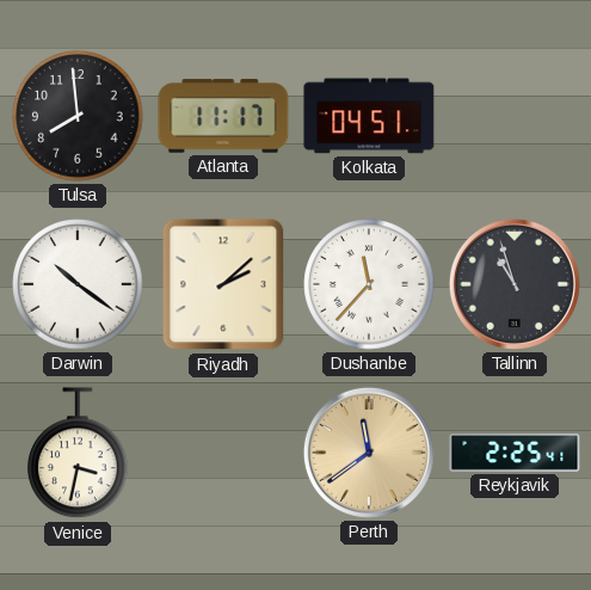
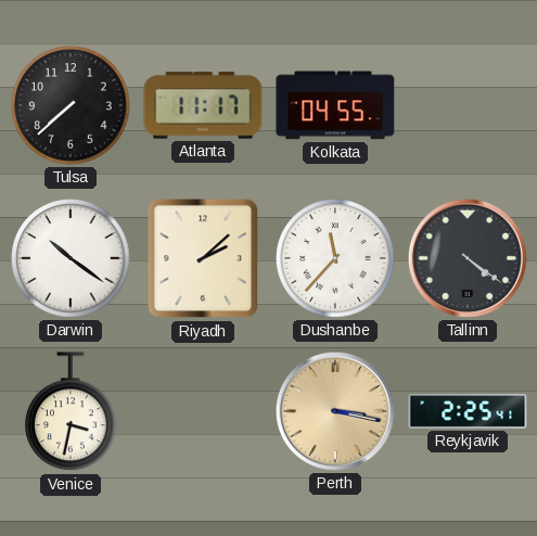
Tulsa: 7:59 -> 7:38 (71, 105)
Kolkata: 04:51 -> 04:55 (335, 105)
Tallinn: 10:57 -> 4:21 (468, 258)
Perth: 11:39 -> 3:17 (335, 411)
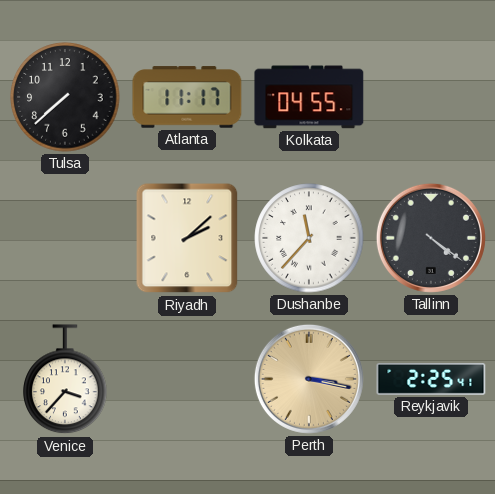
Darwin: 10:21 -> none (71, 258)
Venice: 3:32 -> 3:37 (65, 380)
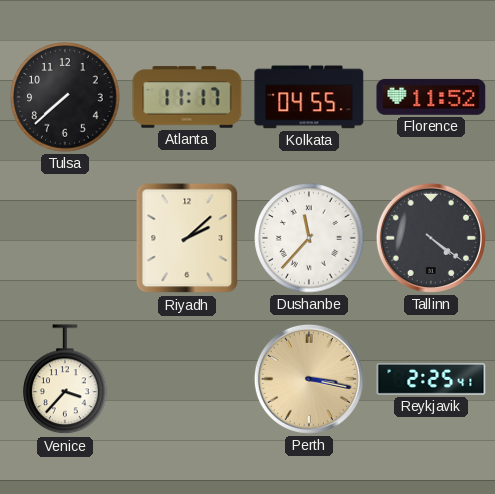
Florence: none -> 11:52 (431, 97)
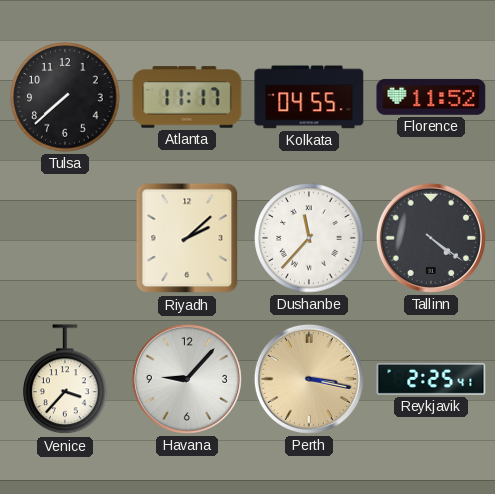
Havana: none -> 9:07 (187, 379)
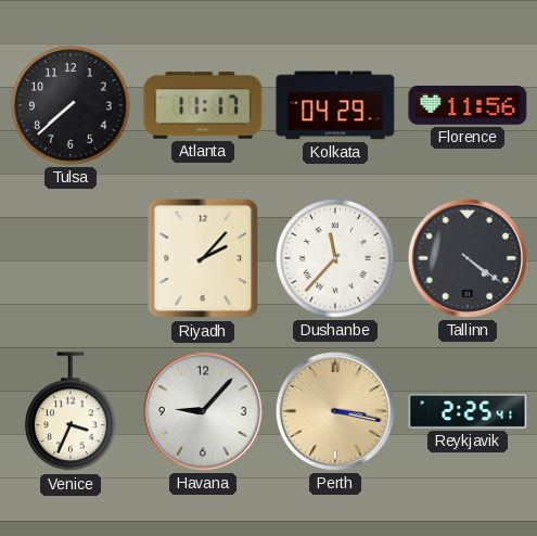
Kolkata: 04:55 -> 04:29 (335, 105)
Florence: 11:52 -> 11:56 (468, 105)
Riyadh: 2:08 -> 2:07 (203, 258)
Venice: 3:37 -> 3:34 (71, 412)
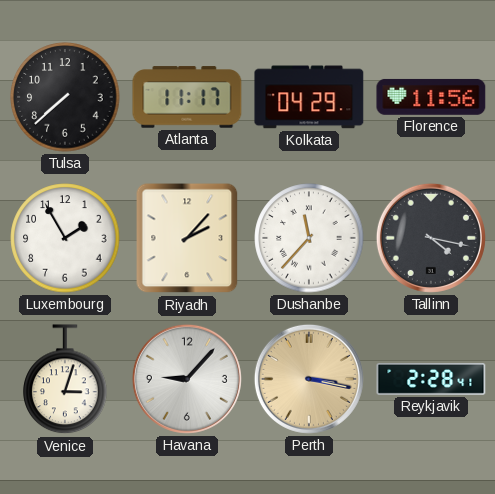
Luxembourg: none -> 1:55 (65, 238)
Tallinn: 4:21 -> 4:17 (431, 238)
Venice: 3:34 -> 3:03 (65, 380)
Reykjavik: 2:25 -> 2:28 (431, 379)
